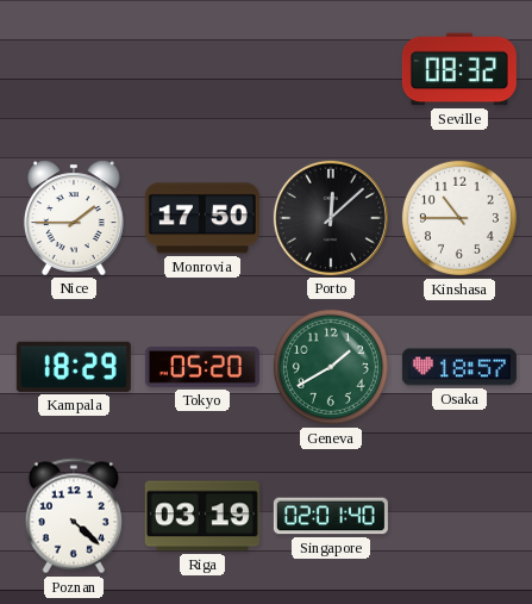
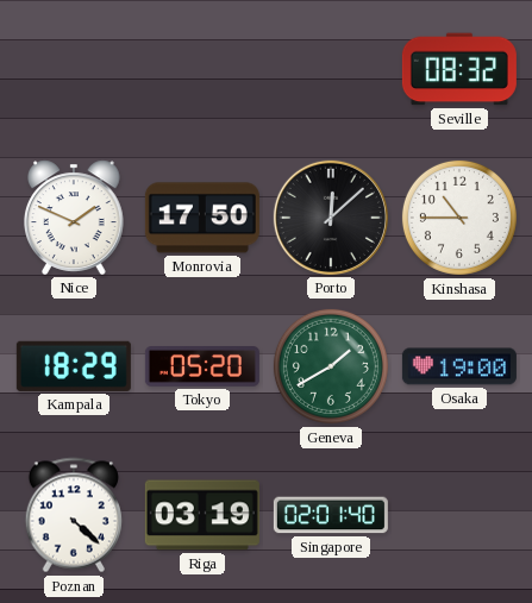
Nice: 1:45 -> 1:49 (74, 218)
Osaka: 18:57 -> 19:00 (459, 366)
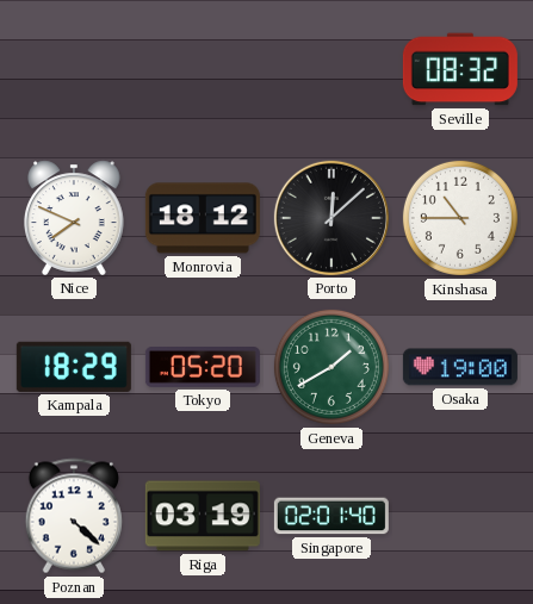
Nice: 1:49 -> 7:49 (74, 218)
Monrovia: 17:50 -> 18:12 (203, 218)
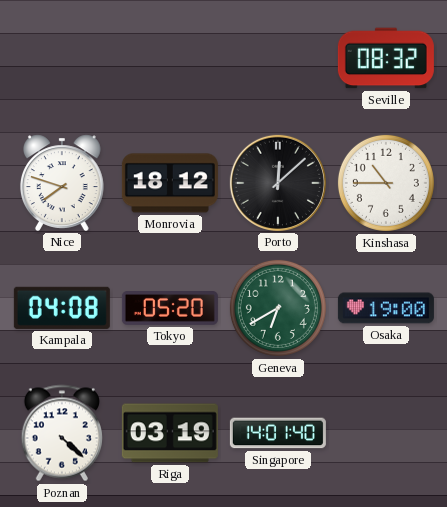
Nice: 7:49 -> 7:48 (62, 183)
Kampala: 18:29 -> 04:08 (62, 308)
Geneva: 1:40 -> 6:40 (278, 308)
Singapore: 02:01 -> 14:01 (278, 433)
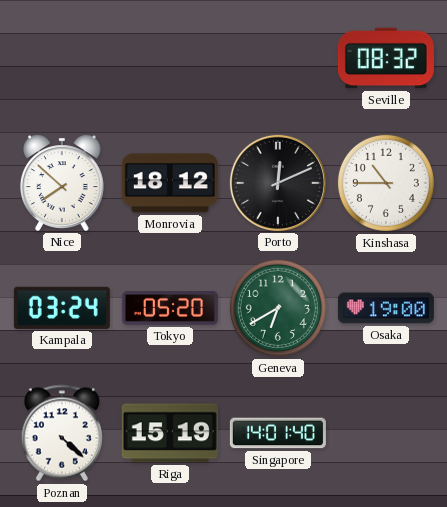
Nice: 7:48 -> 7:52 (62, 183)
Porto: 12:08 -> 12:11 (278, 183)
Kampala: 04:08 -> 03:24 (62, 308)
Riga: 03:19 -> 15:19 (170, 433)
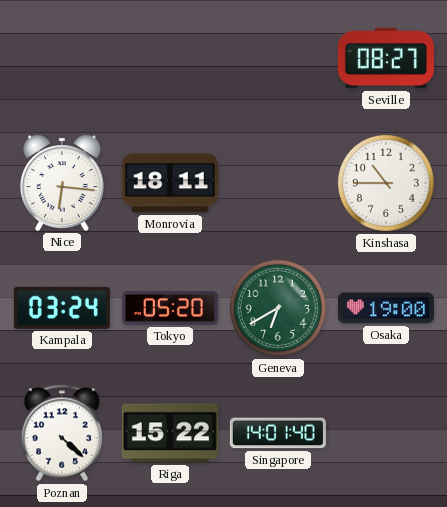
Seville: 08:32 -> 08:27 (386, 58)
Nice: 7:52 -> 6:16 (62, 183)
Monrovia: 18:12 -> 18:11 (170, 183)
Porto: 12:11 -> none (278, 183)
Riga: 15:19 -> 15:22 (170, 433)
